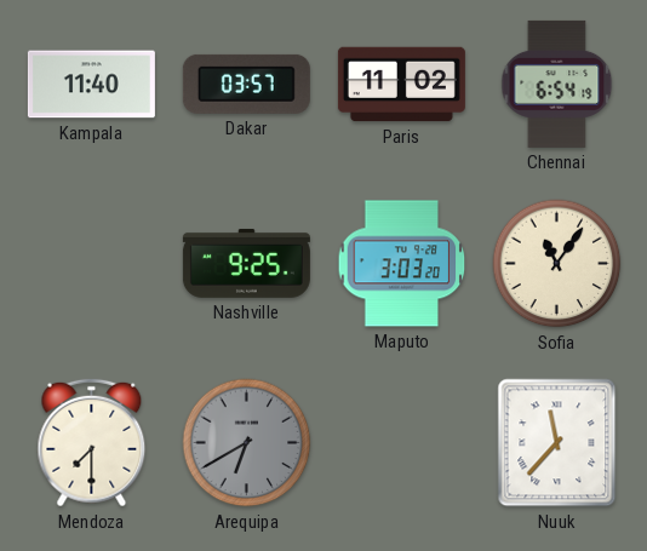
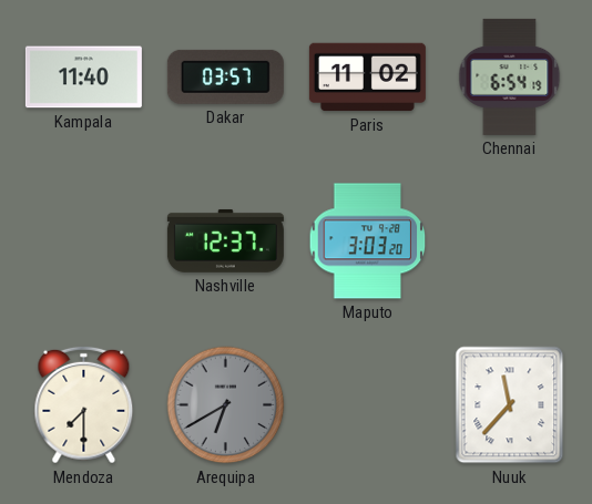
Nashville: 9:25 -> 12:37 (225, 240)
Sofia: 11:06 -> none (557, 264)
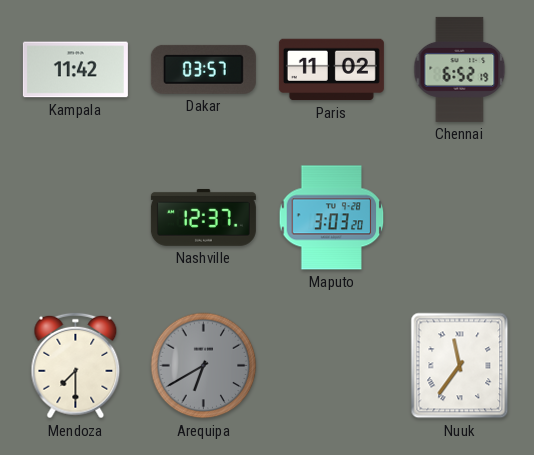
Kampala: 11:40 -> 11:42 (75, 70)
Chennai: 6:54 -> 6:52 (460, 69)
Nuuk: 11:37 -> 11:36 (460, 366)
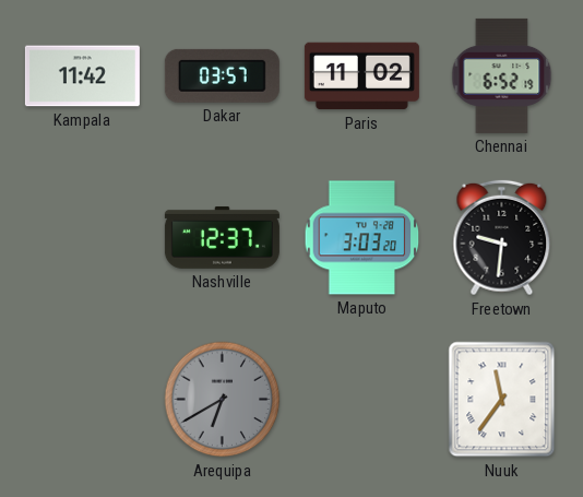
Freetown: none -> 9:31 (502, 238)
Mendoza: 7:30 -> none (76, 366)
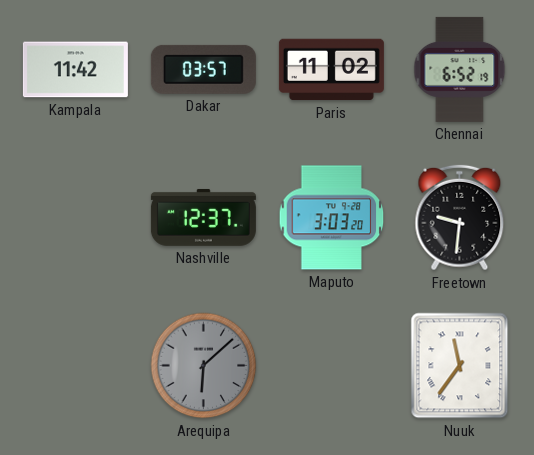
Arequipa: 6:40 -> 6:08 (204, 366)
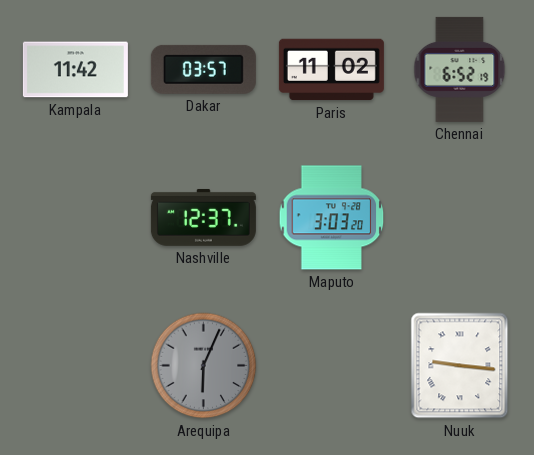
Freetown: 9:31 -> none (460, 218)
Arequipa: 6:08 -> 6:04 (204, 366)
Nuuk: 11:36 -> 9:16 (460, 366)
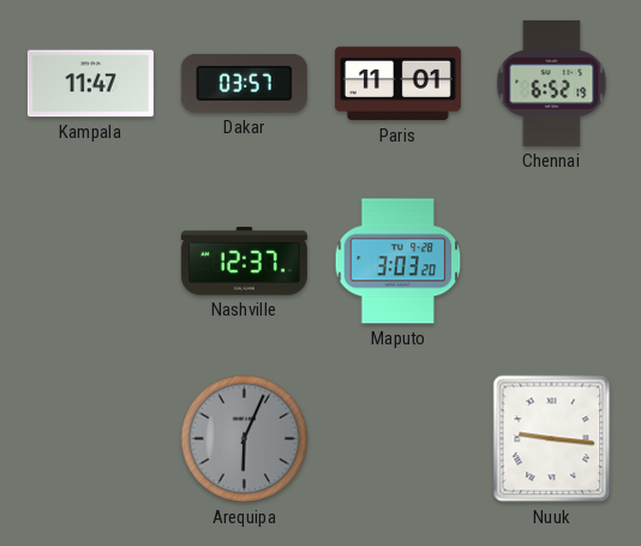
Kampala: 11:42 -> 11:47 (90, 84)
Paris: 11:02 -> 11:01 (397, 84)
